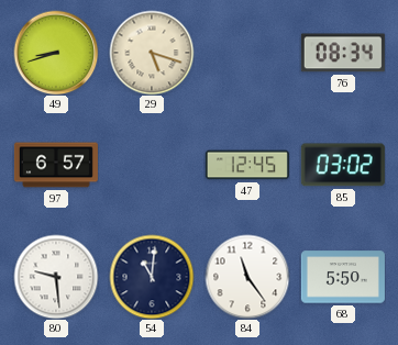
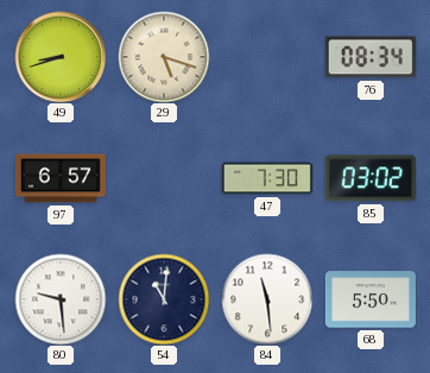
47: 12:45 -> 7:30 (267, 178)
84: 11:24 -> 11:29 (267, 299)
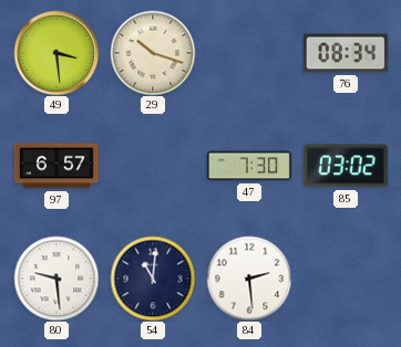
49: 8:42 -> 3:29 (56, 53)
29: 5:18 -> 10:18 (153, 53)
84: 11:29 -> 2:29 (249, 278)
68: 5:50 -> none (371, 299)
